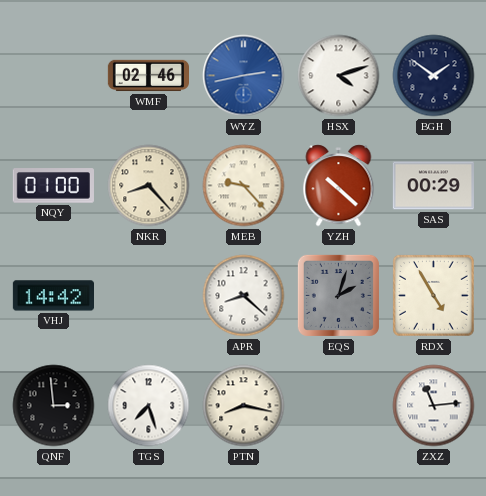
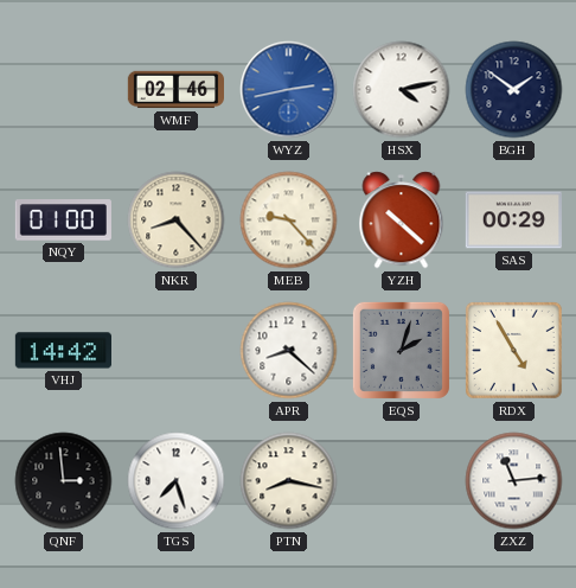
HSX: 4:12 -> 4:13 (402, 90)
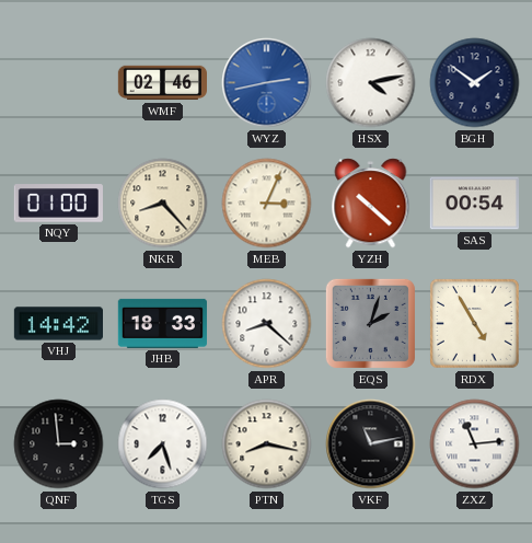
MEB: 9:23 -> 3:04 (267, 204)
SAS: 00:29 -> 00:54 (474, 204)
JHB: none -> 18:33 (162, 323)
VKF: none -> 11:13 (371, 444)
